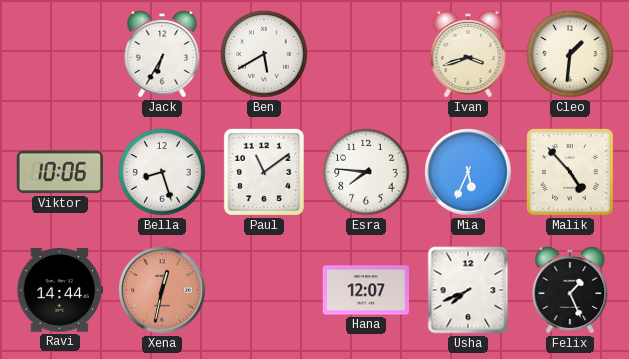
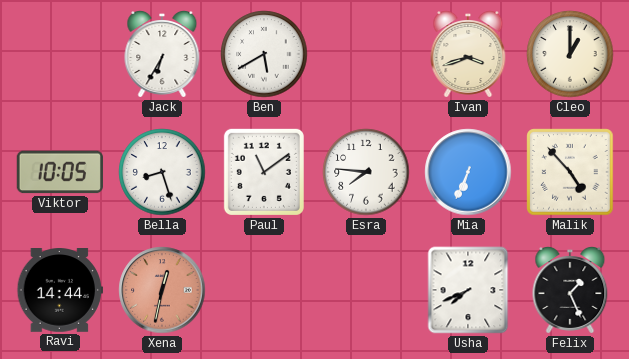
Cleo: 1:31 -> 1:00 (570, 54)
Viktor: 10:06 -> 10:05 (60, 172)
Mia: 5:34 -> 6:34 (468, 172)
Hana: 12:07 -> none (365, 290)
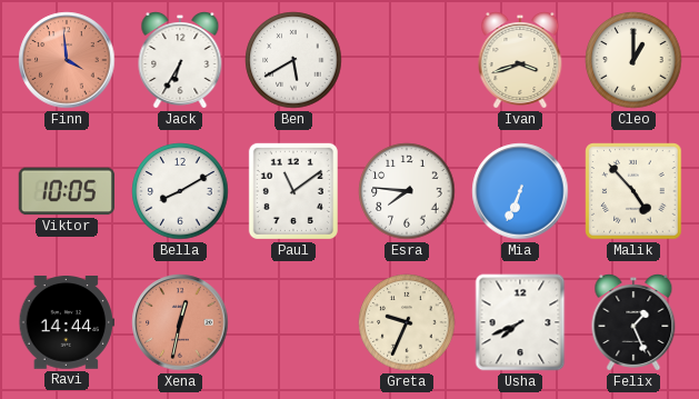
Finn: none -> 3:59 (67, 60)
Bella: 8:27 -> 8:10 (180, 191)
Greta: none -> 9:34 (407, 322)
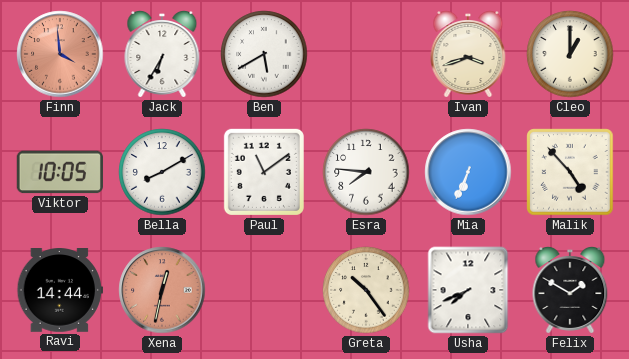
Greta: 9:34 -> 10:24 (366, 290)
Felix: 1:26 -> 1:50 (570, 291)
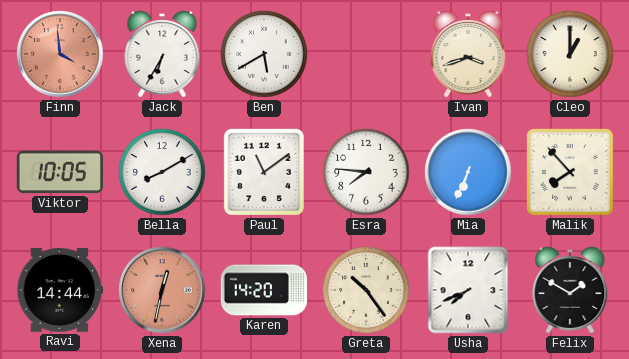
Malik: 4:53 -> 7:53 (570, 172)
Karen: none -> 14:20 (264, 290)
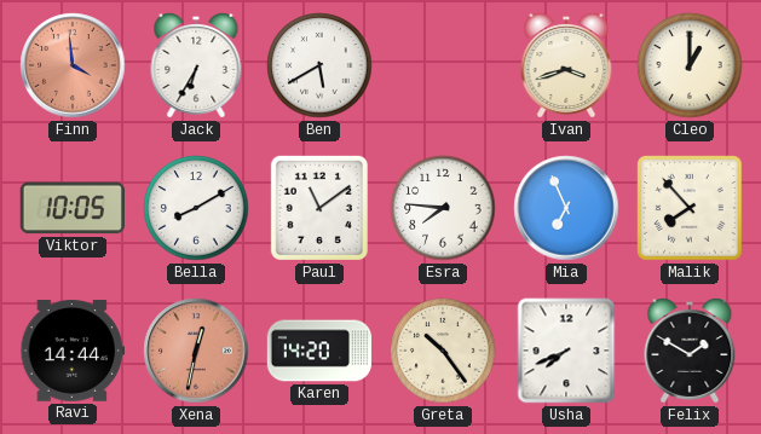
Mia: 6:34 -> 6:56 (566, 208)
